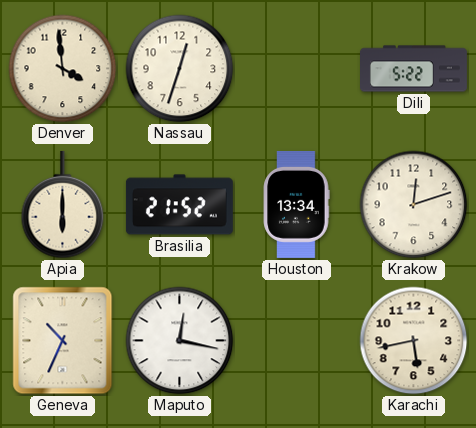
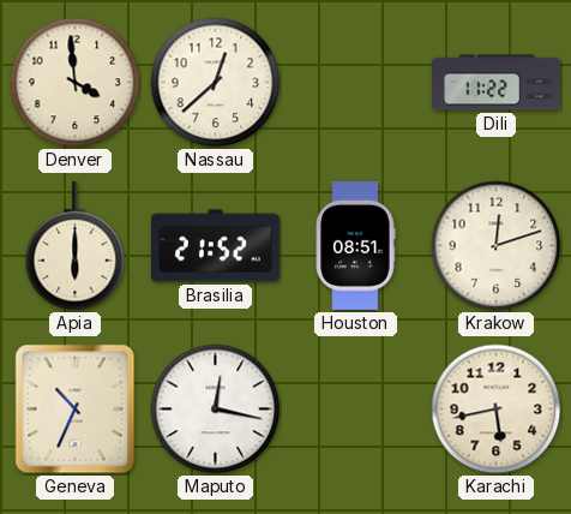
Nassau: 12:33 -> 12:38 (216, 83)
Dili: 5:22 -> 11:22 (497, 83)
Houston: 13:34 -> 08:51 (355, 245)
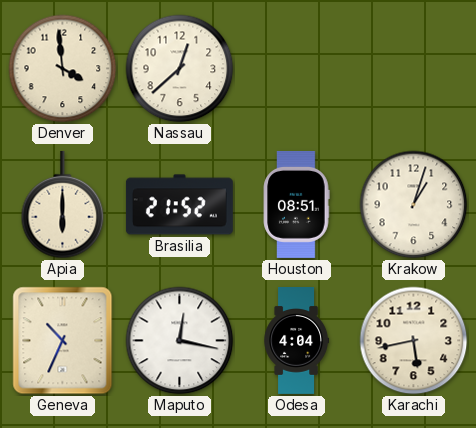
Dili: 11:22 -> none (497, 83)
Krakow: 12:12 -> 1:03 (414, 205)
Odesa: none -> 4:04 (297, 341)
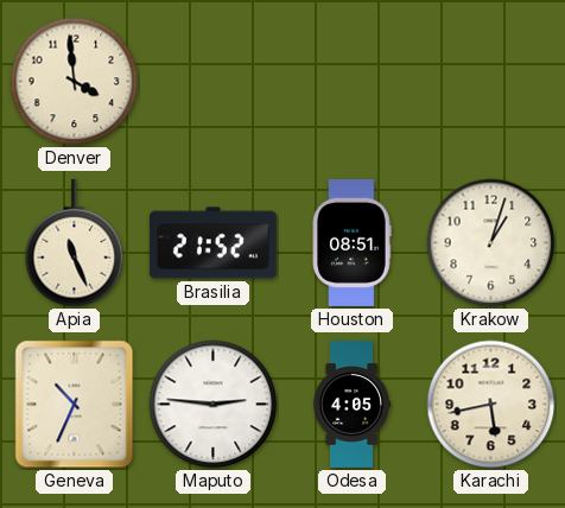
Nassau: 12:38 -> none (180, 69)
Apia: 6:00 -> 11:26 (75, 243)
Maputo: 12:17 -> 2:46 (214, 405)
Odesa: 4:04 -> 4:05 (353, 405)
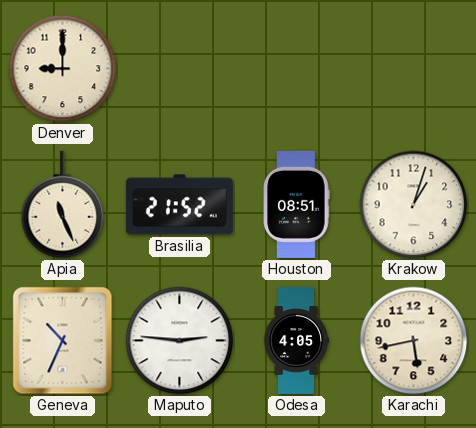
Denver: 3:59 -> 9:00 (63, 69)
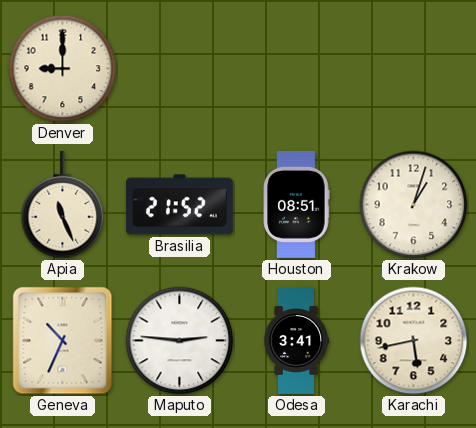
Odesa: 4:05 -> 3:41 (297, 341)
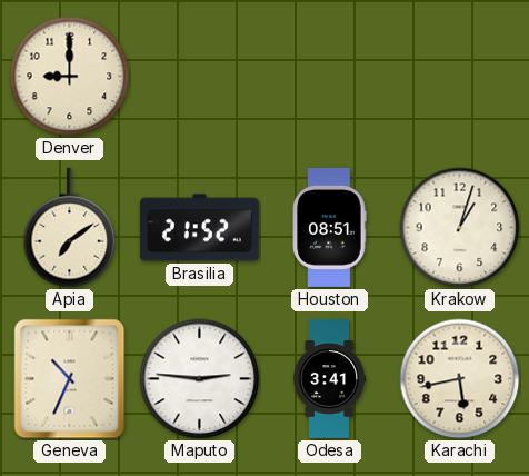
Apia: 11:26 -> 7:09 (70, 228)
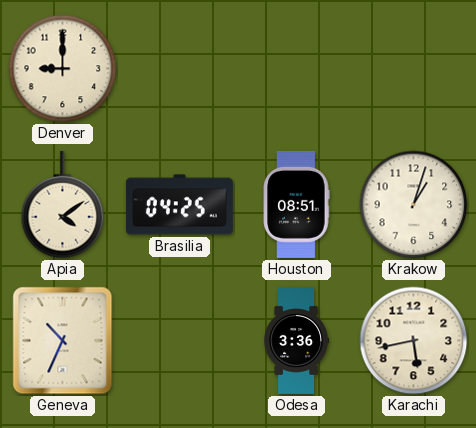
Apia: 7:09 -> 4:09 (63, 205)
Brasilia: 21:52 -> 04:25 (179, 205)
Maputo: 2:46 -> none (200, 379)
Odesa: 3:41 -> 3:36 (297, 341)
